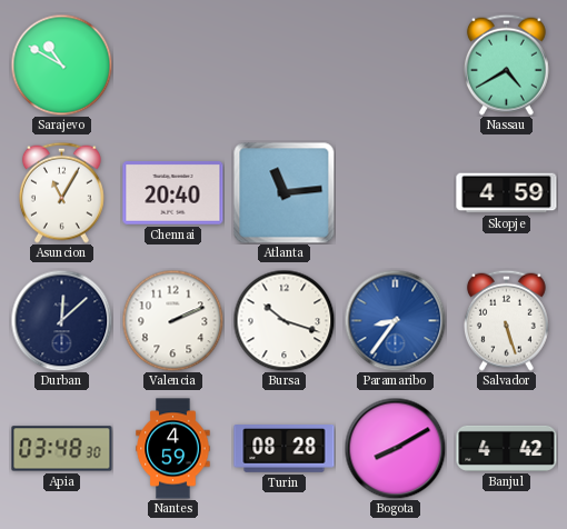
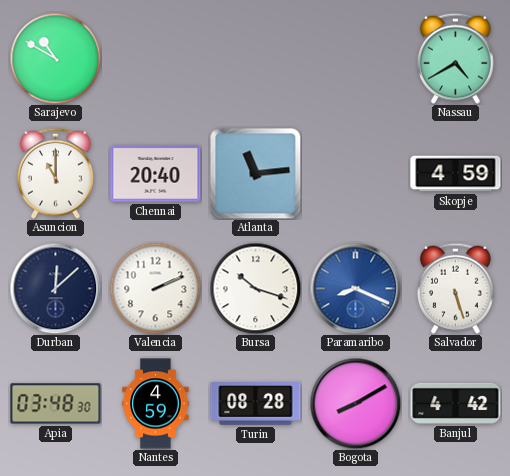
Asuncion: 11:05 -> 11:00 (55, 173)
Paramaribo: 8:36 -> 8:19 (355, 288)
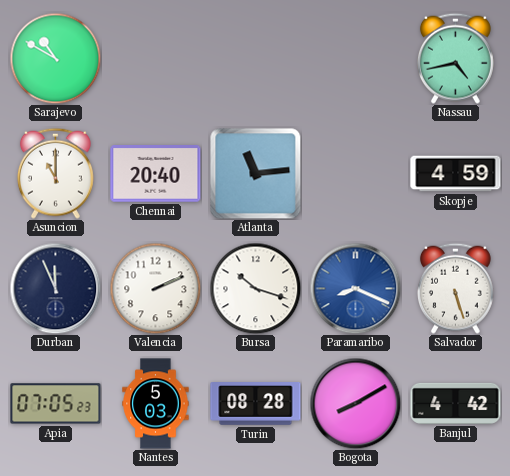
Nassau: 4:40 -> 4:43 (455, 58)
Durban: 12:08 -> 11:56 (55, 288)
Apia: 03:48 -> 07:05 (56, 404)
Nantes: 4:59 -> 5:03 (156, 404)
